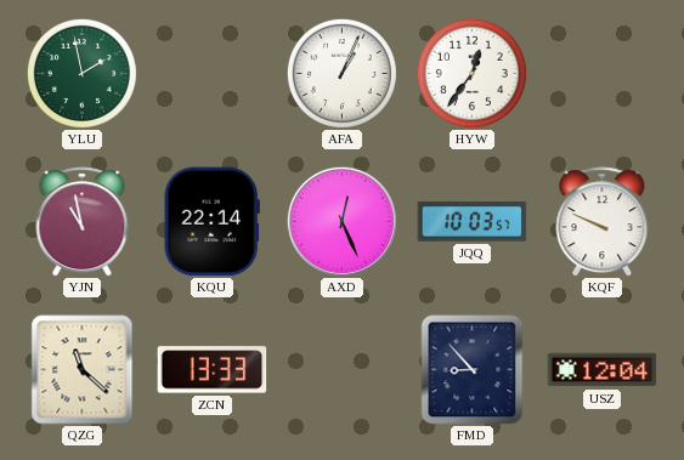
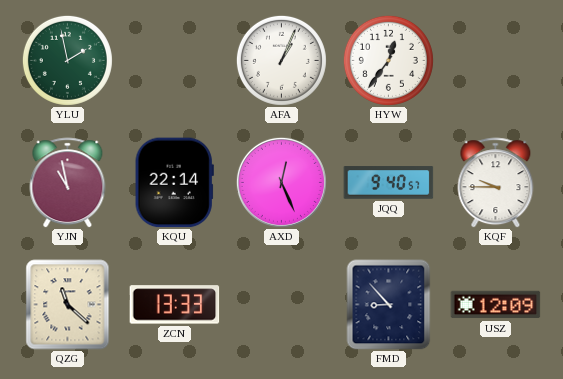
JQQ: 10:03 -> 9:40 (389, 183)
KQF: 9:49 -> 9:45 (496, 183)
USZ: 12:04 -> 12:09 (496, 305)
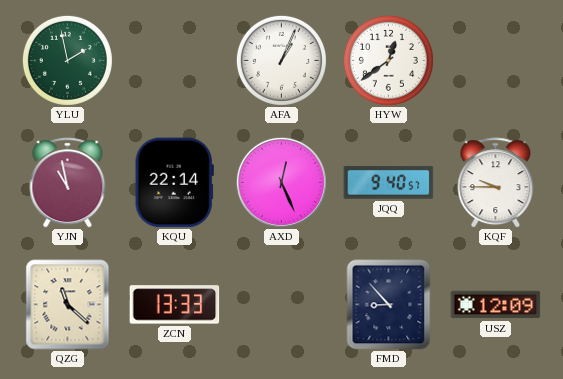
HYW: 12:36 -> 12:39 (388, 60)
